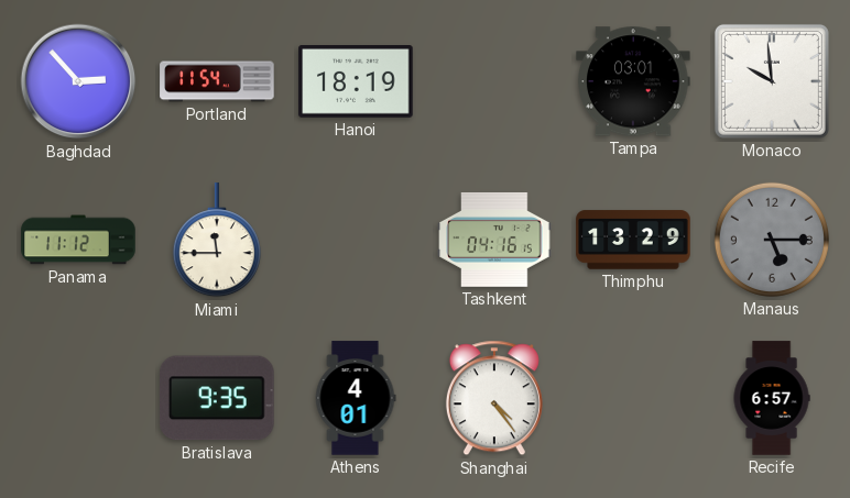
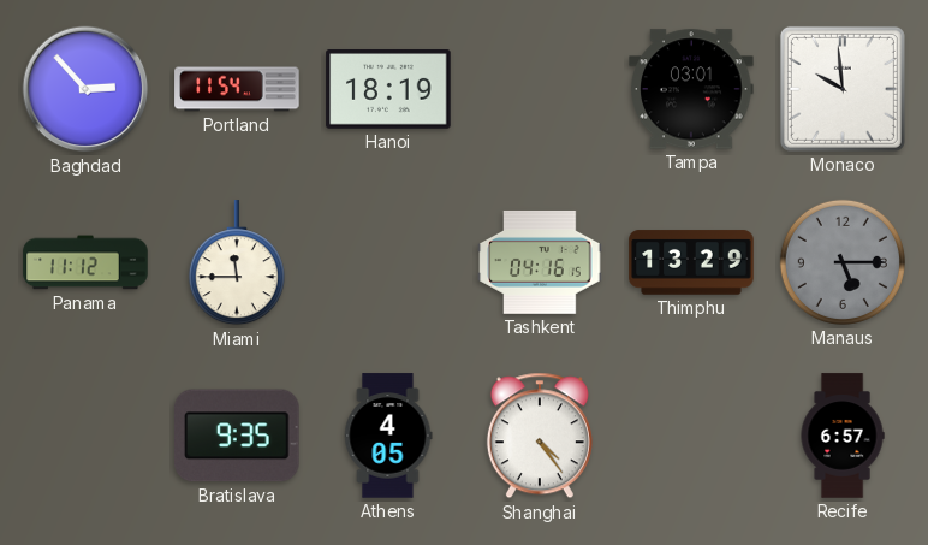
Athens: 4:01 -> 4:05 (388, 436)
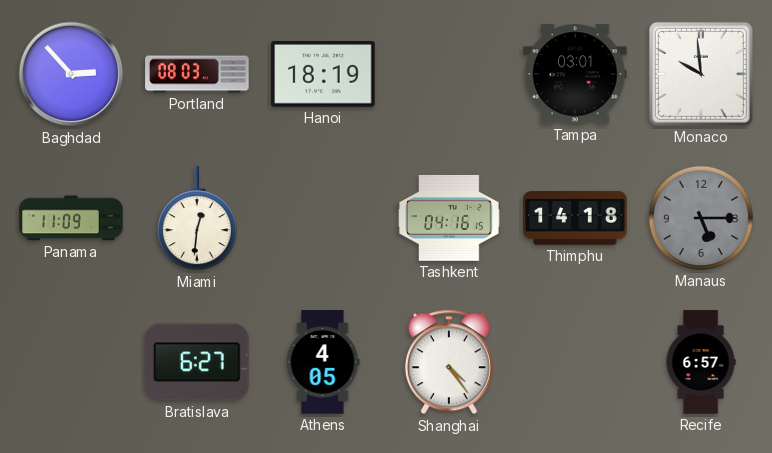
Portland: 11:54 -> 08:03 (197, 74)
Panama: 11:12 -> 11:09 (71, 218)
Miami: 11:45 -> 12:31 (197, 219)
Thimphu: 13:29 -> 14:18 (575, 218)
Bratislava: 9:35 -> 6:27 (198, 362)
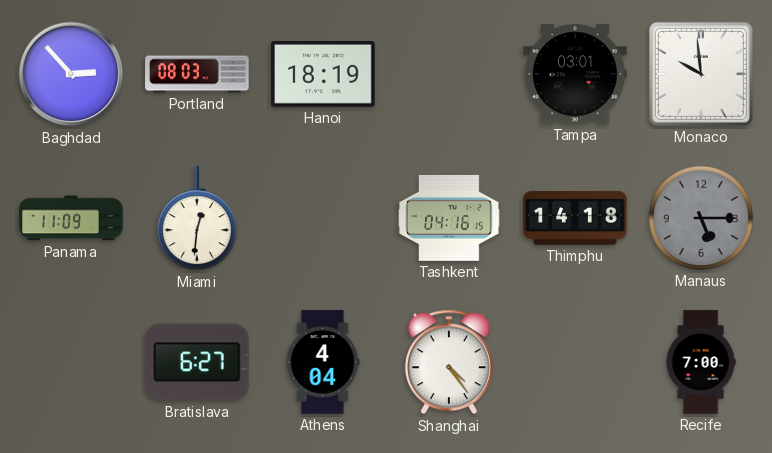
Athens: 4:05 -> 4:04 (323, 362)
Recife: 6:57 -> 7:00 (701, 362)
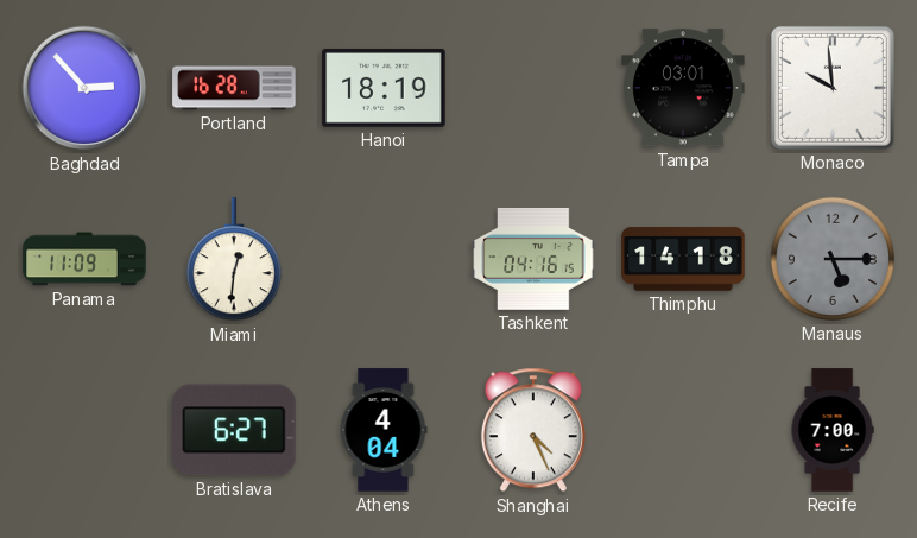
Portland: 08:03 -> 16:28 (234, 88)
Shanghai: 4:24 -> 4:26 (533, 430)
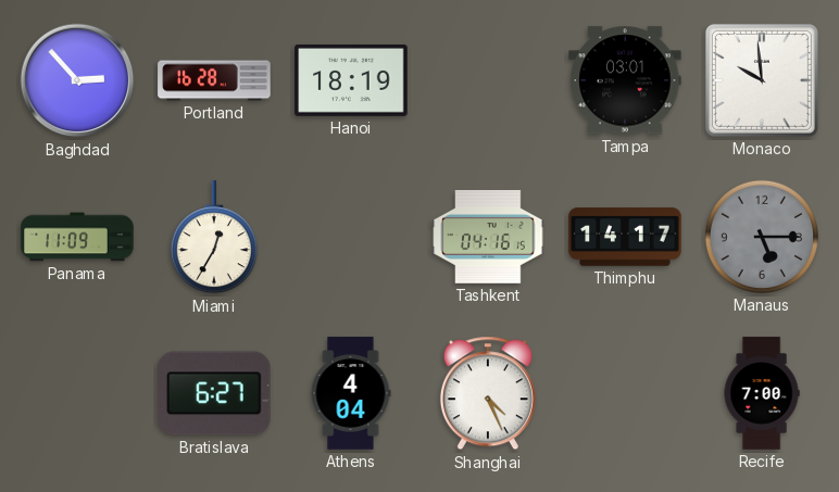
Miami: 12:31 -> 12:35 (214, 238)
Thimphu: 14:18 -> 14:17 (625, 237)
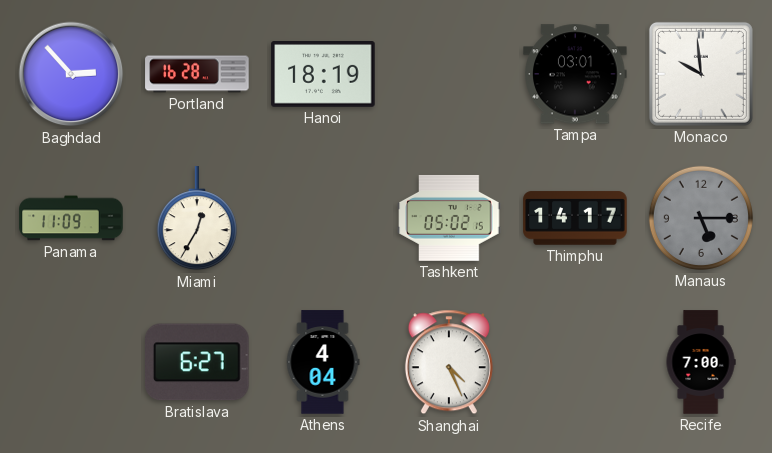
Tashkent: 04:16 -> 05:02 (449, 218)
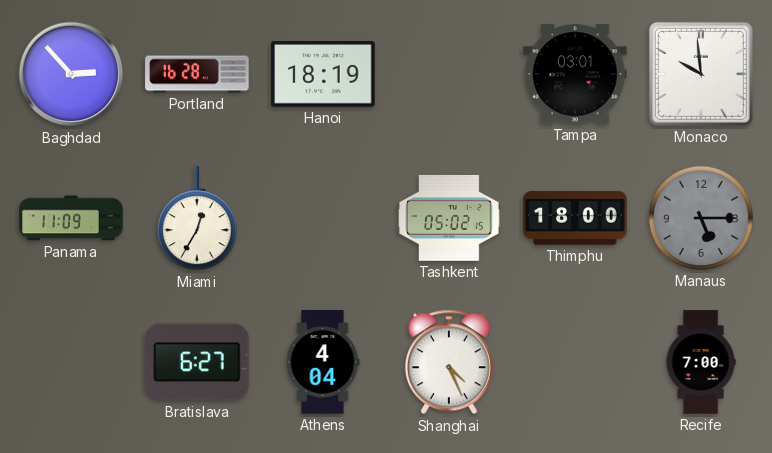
Thimphu: 14:17 -> 18:00 (575, 218)
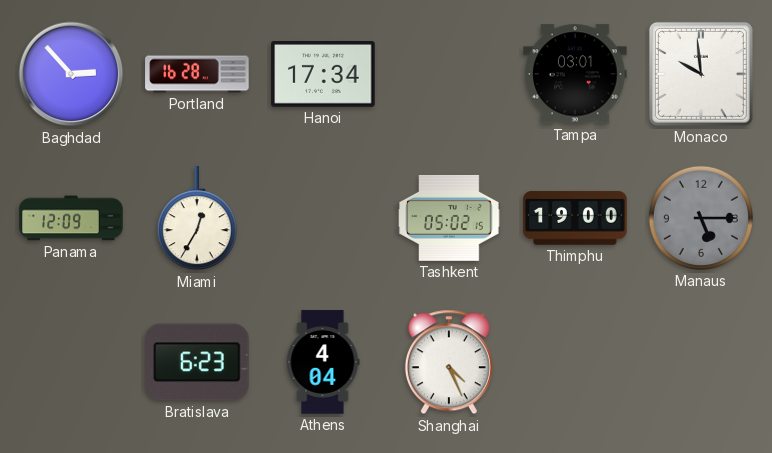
Hanoi: 18:19 -> 17:34 (323, 75)
Panama: 11:09 -> 12:09 (71, 218)
Thimphu: 18:00 -> 19:00 (575, 218)
Bratislava: 6:27 -> 6:23 (198, 362)
Recife: 7:00 -> none (701, 362)
